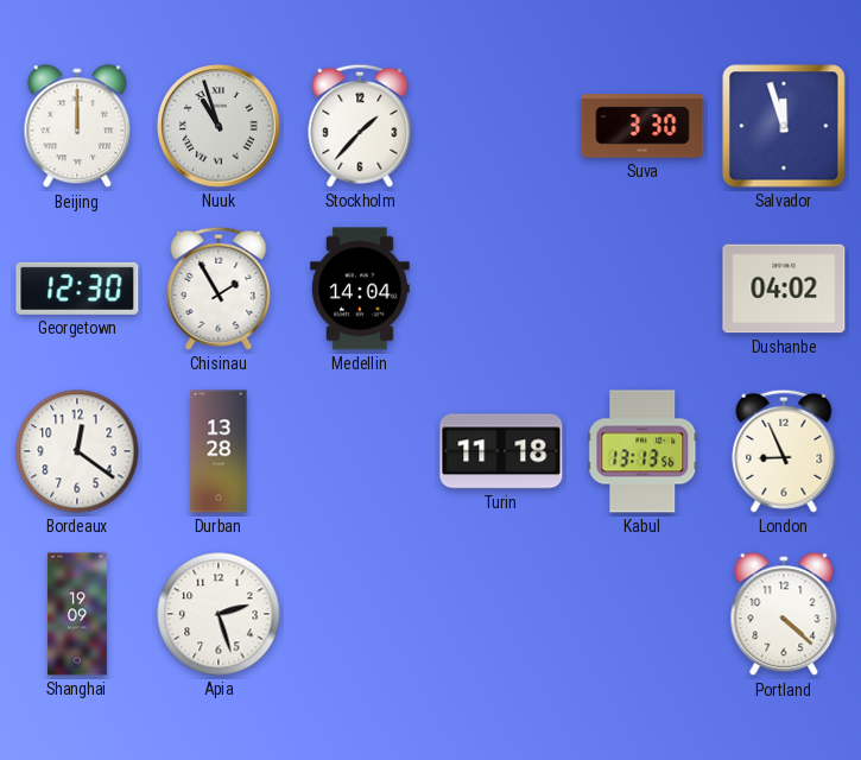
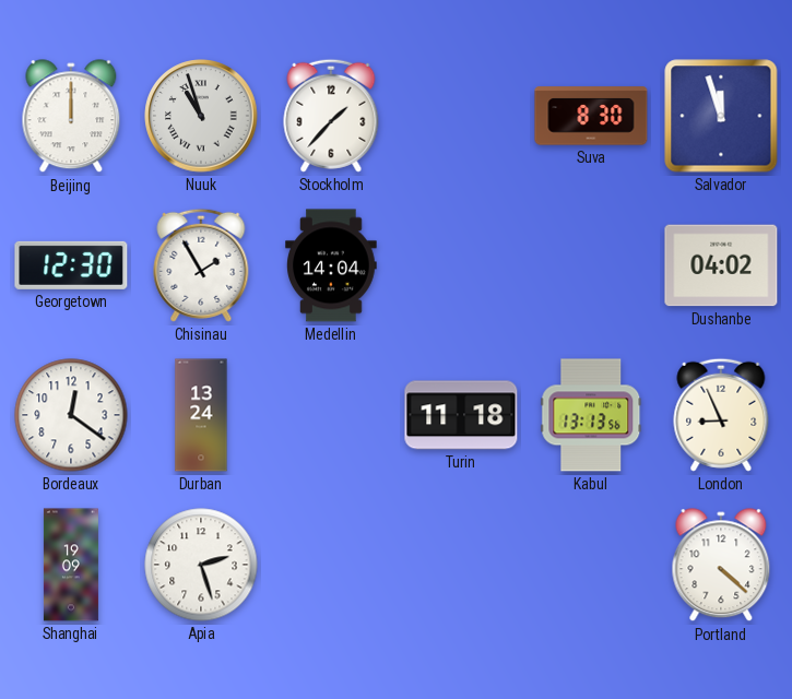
Suva: 3:30 -> 8:30 (591, 116)
Durban: 13:28 -> 13:24 (201, 415)
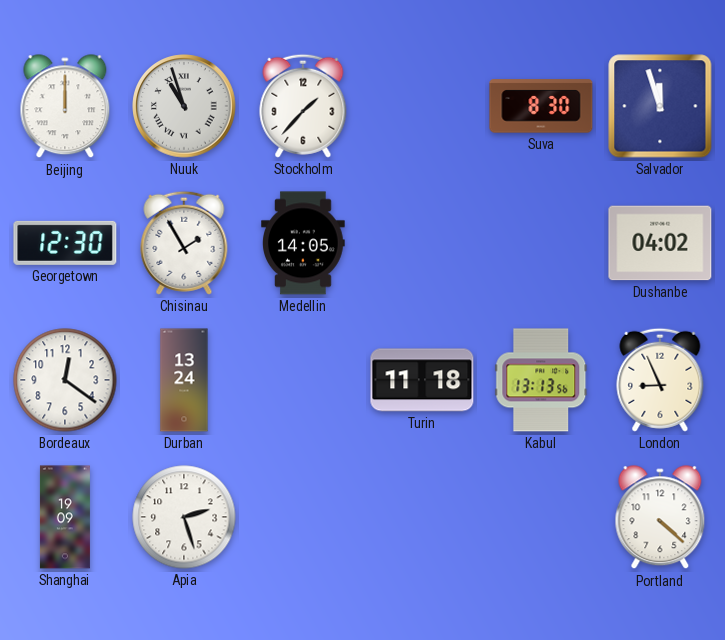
Medellin: 14:04 -> 14:05 (304, 243)
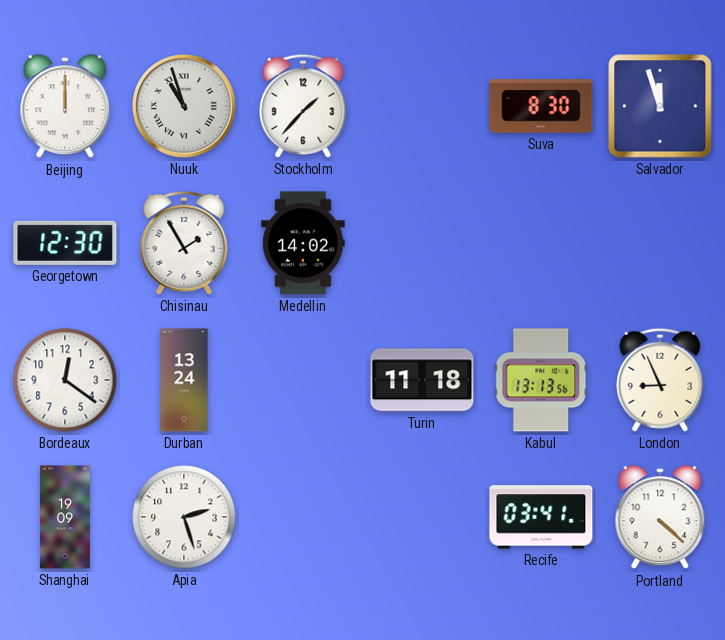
Medellin: 14:05 -> 14:02 (304, 243)
Dushanbe: 04:02 -> none (660, 243)
Recife: none -> 03:41 (541, 517)
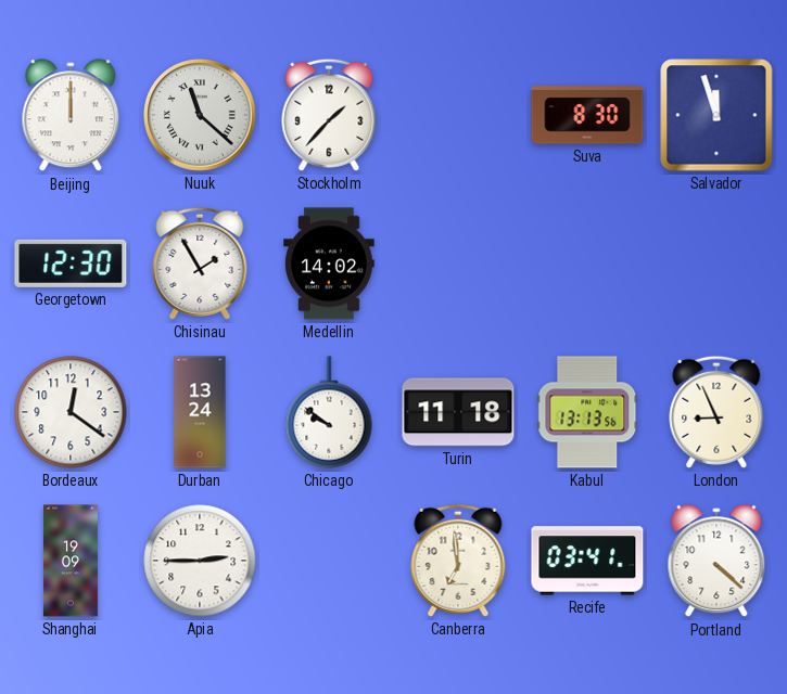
Nuuk: 10:57 -> 11:22 (200, 115)
Chicago: none -> 9:51 (329, 412)
Apia: 2:27 -> 2:45 (200, 561)
Canberra: none -> 6:59 (458, 561)
